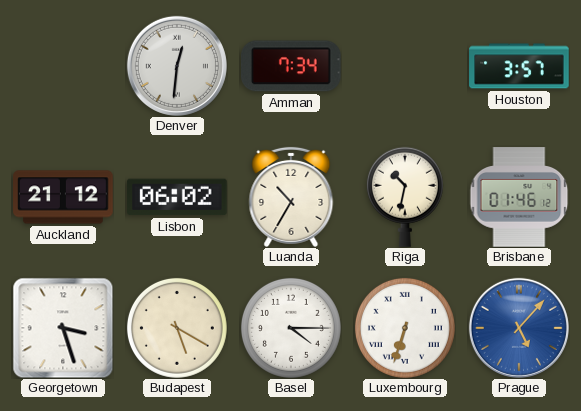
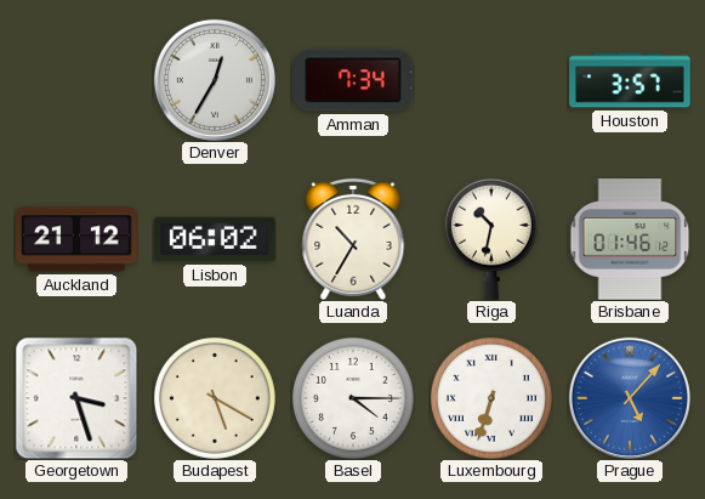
Denver: 12:31 -> 12:35 (215, 80)
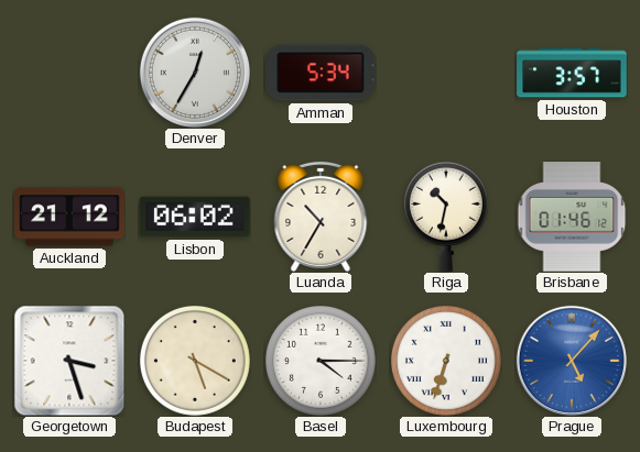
Amman: 7:34 -> 5:34 (321, 73)
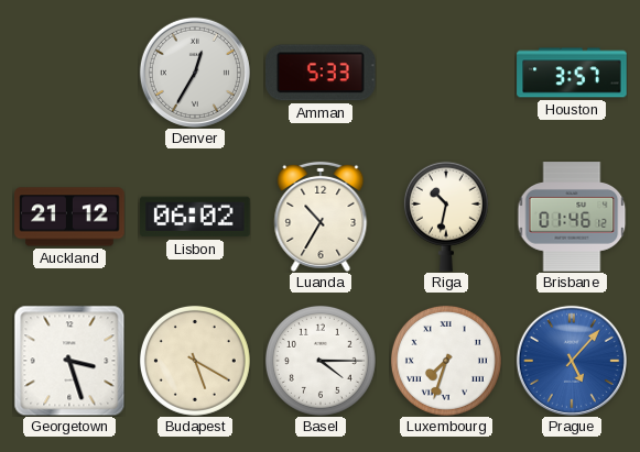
Amman: 5:34 -> 5:33 (321, 73)
Luxembourg: 6:33 -> 7:33 (446, 361)
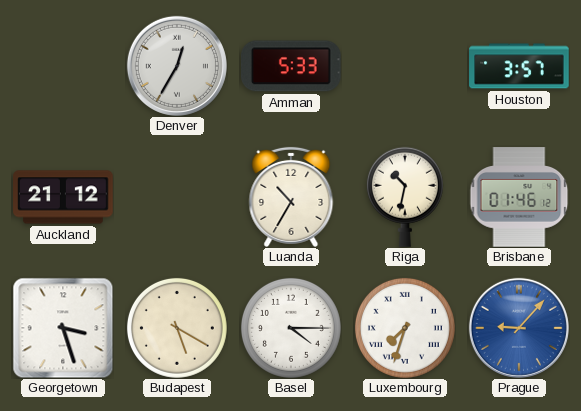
Lisbon: 06:02 -> none (195, 217)
Prague: 5:07 -> 9:07 (519, 328)
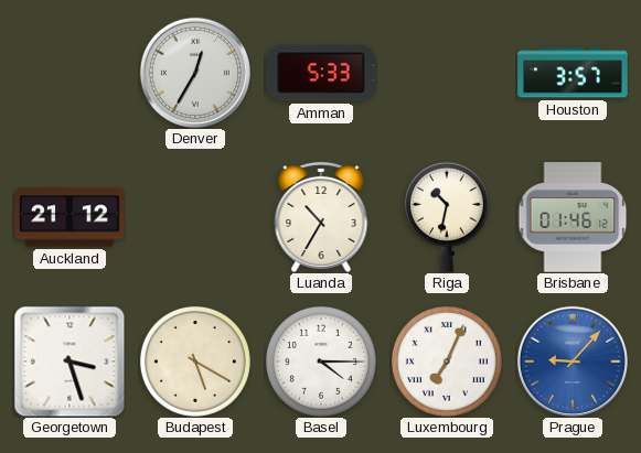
Luxembourg: 7:33 -> 7:04 (447, 362)
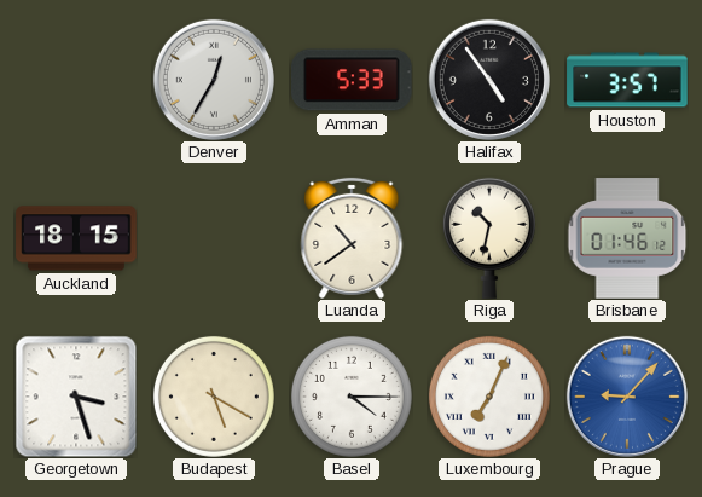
Halifax: none -> 4:54 (489, 80)
Auckland: 21:12 -> 18:15 (76, 238)
Luanda: 10:35 -> 10:39 (352, 238)
